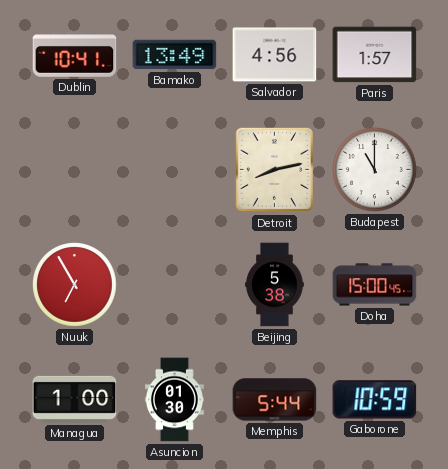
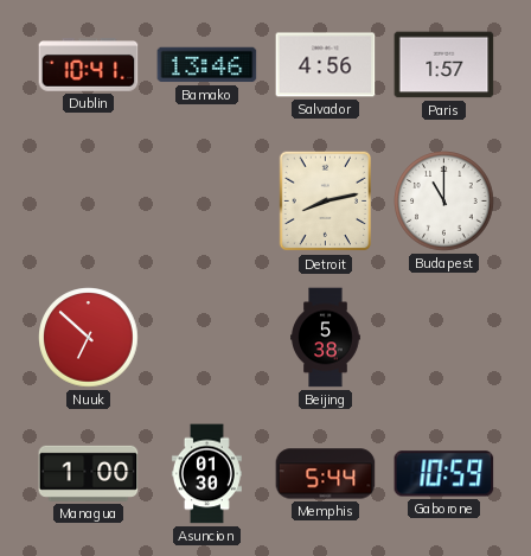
Bamako: 13:49 -> 13:46 (207, 65)
Nuuk: 6:55 -> 6:52 (89, 338)
Doha: 15:00 -> none (375, 285)
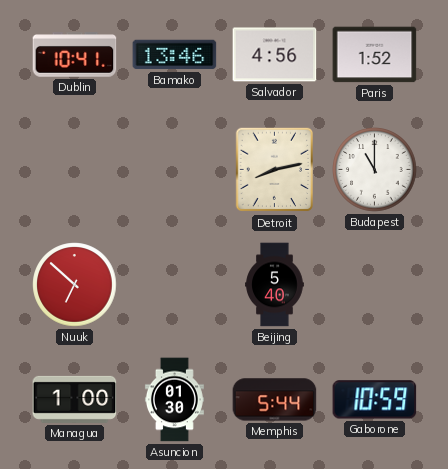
Paris: 1:57 -> 1:52 (375, 55)
Beijing: 5:38 -> 5:40 (275, 285)
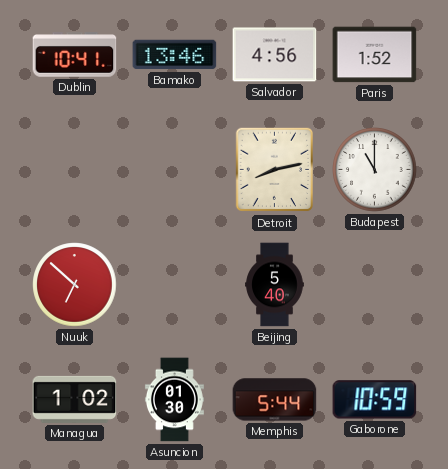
Managua: 1:00 -> 1:02 (75, 399)
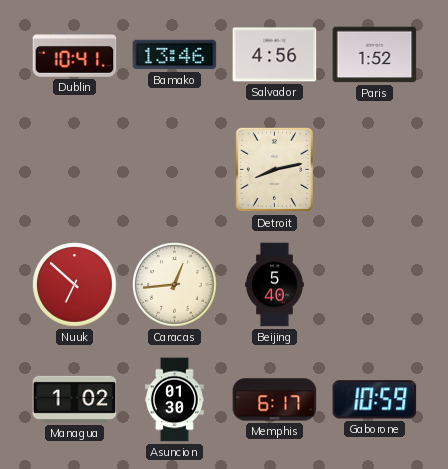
Budapest: 11:00 -> none (375, 170)
Caracas: none -> 12:44 (175, 285)
Memphis: 5:44 -> 6:17 (275, 400)
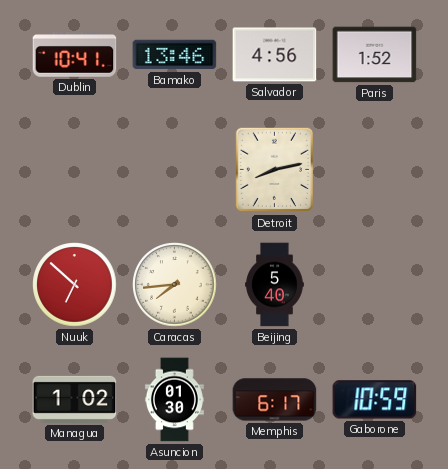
Caracas: 12:44 -> 7:44 (175, 285)
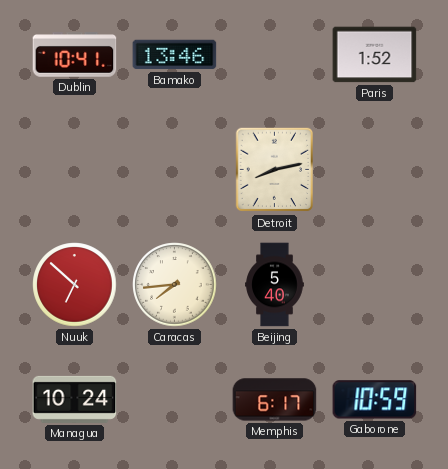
Salvador: 4:56 -> none (275, 55)
Managua: 1:02 -> 10:24 (75, 399)
Asuncion: 01:30 -> none (174, 400)
